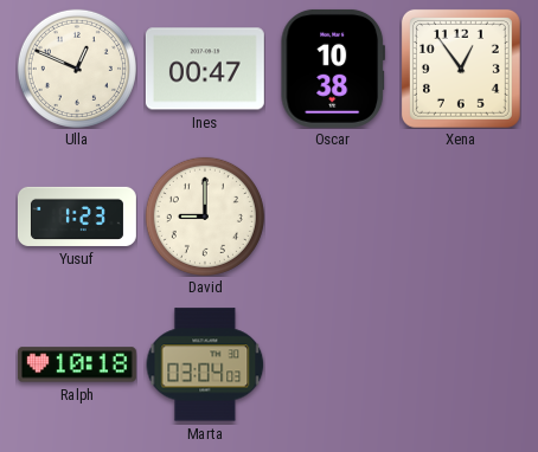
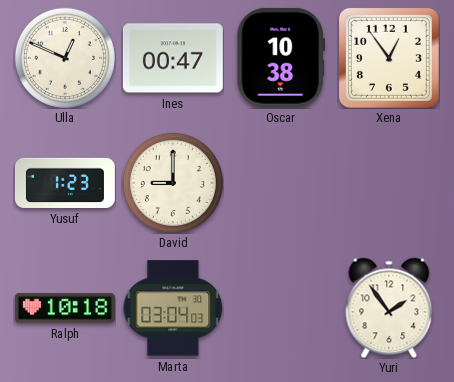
Yuri: none -> 1:54 (389, 308)
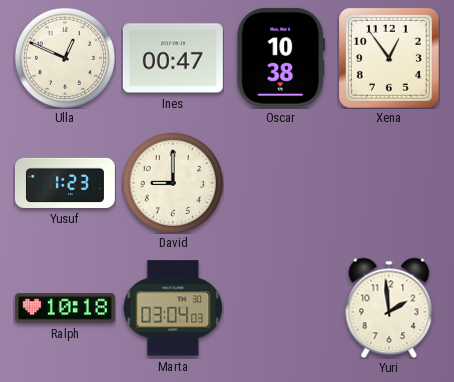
Yuri: 1:54 -> 1:59 (389, 308)
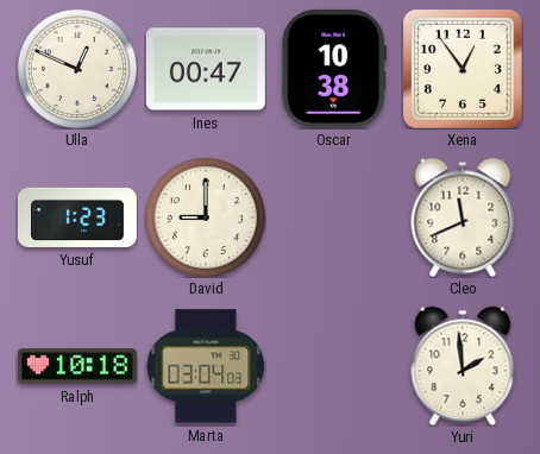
Cleo: none -> 11:41 (463, 217)
